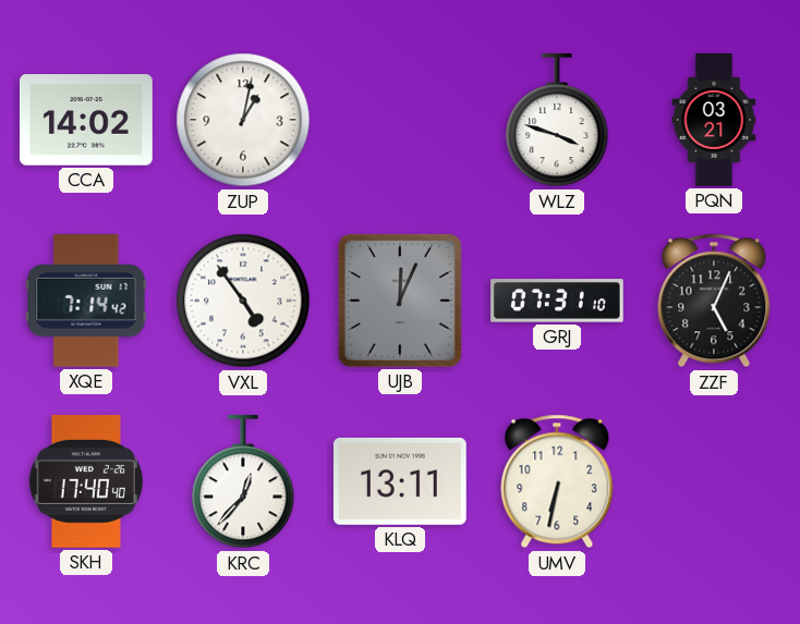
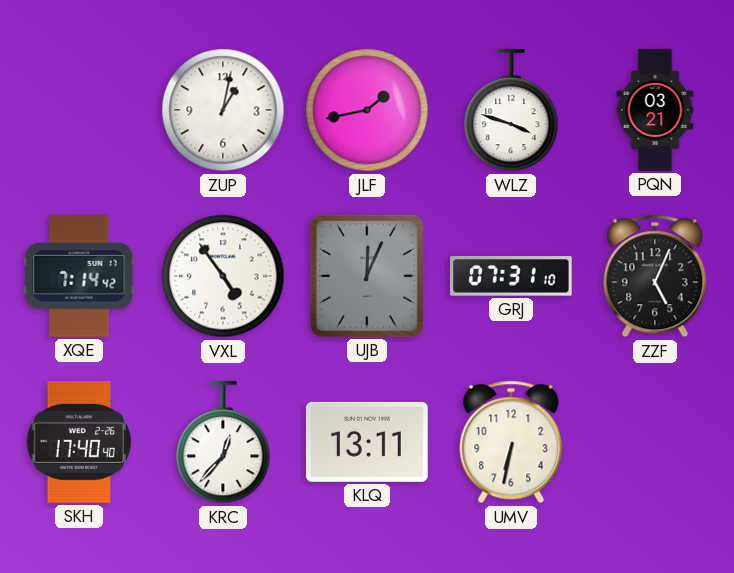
CCA: 14:02 -> none (87, 120)
JLF: none -> 1:43 (367, 110)
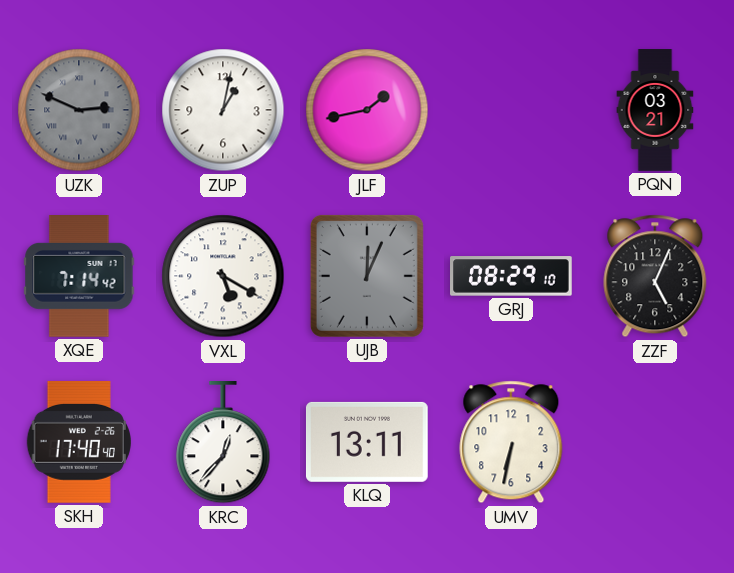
UZK: none -> 2:49 (79, 110)
WLZ: 3:48 -> none (511, 111)
VXL: 4:54 -> 5:20 (223, 276)
GRJ: 07:31 -> 08:29 (512, 276)
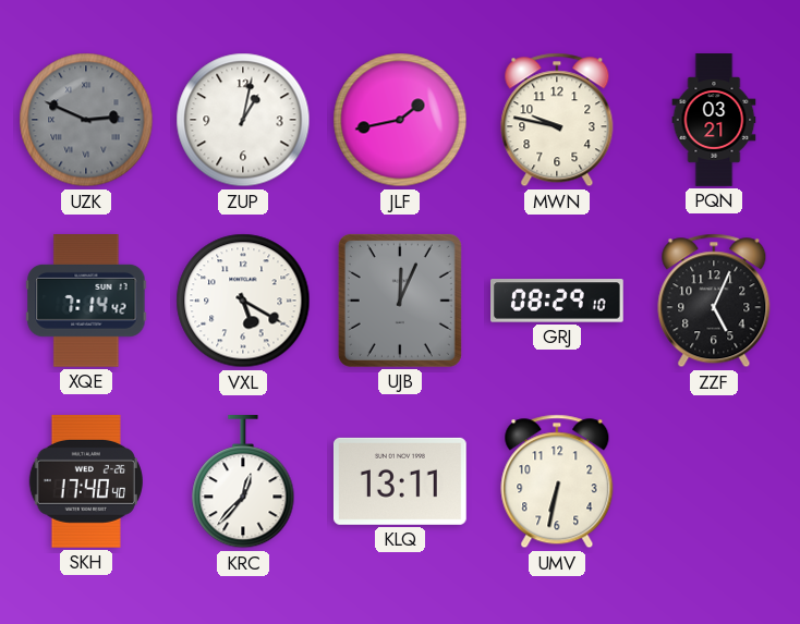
MWN: none -> 9:47 (557, 120)
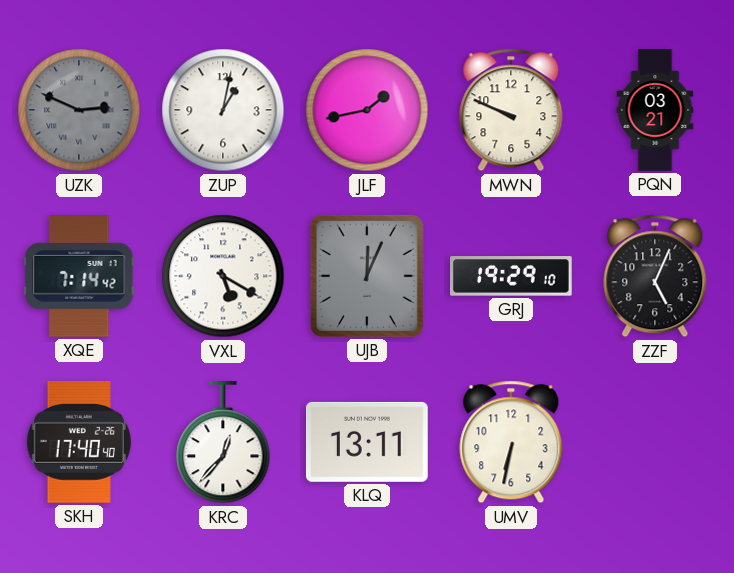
MWN: 9:47 -> 9:49 (511, 110)
GRJ: 08:29 -> 19:29 (512, 276)
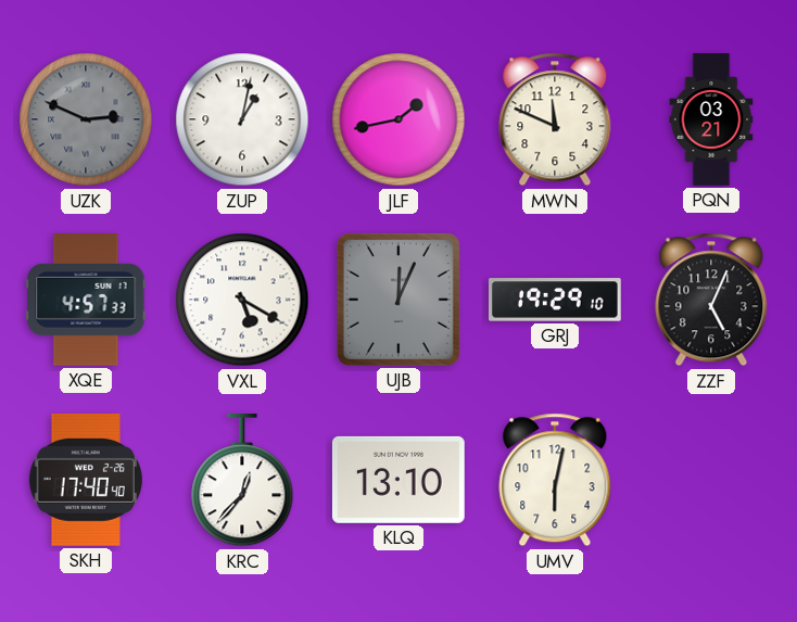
MWN: 9:49 -> 11:49 (555, 119)
XQE: 7:14 -> 4:57 (86, 301)
KLQ: 13:11 -> 13:10 (399, 480)
UMV: 6:32 -> 6:02 (555, 480)
